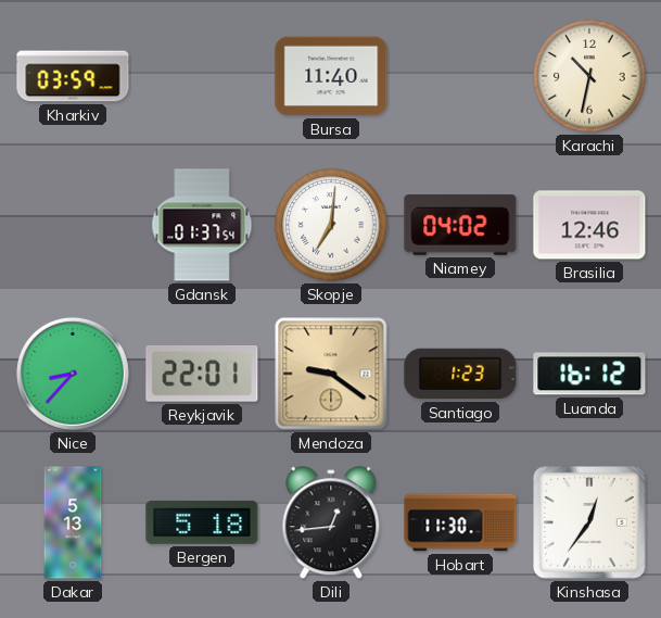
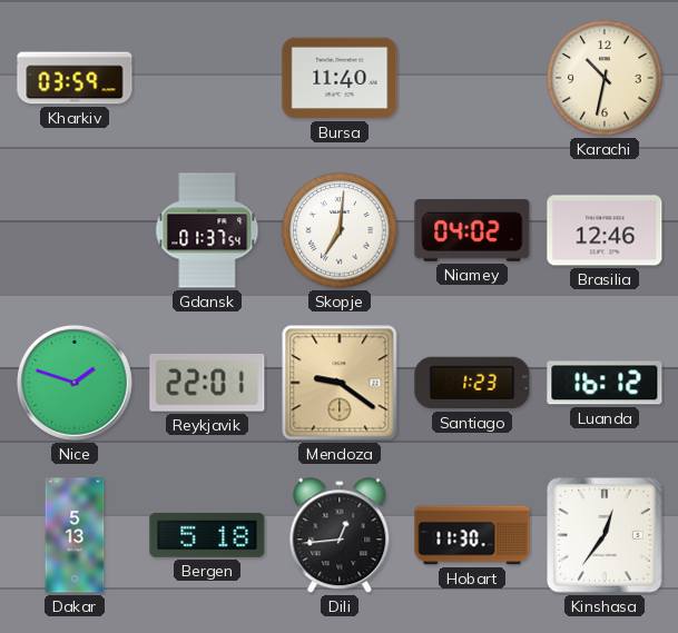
Nice: 8:37 -> 1:48 (75, 383)
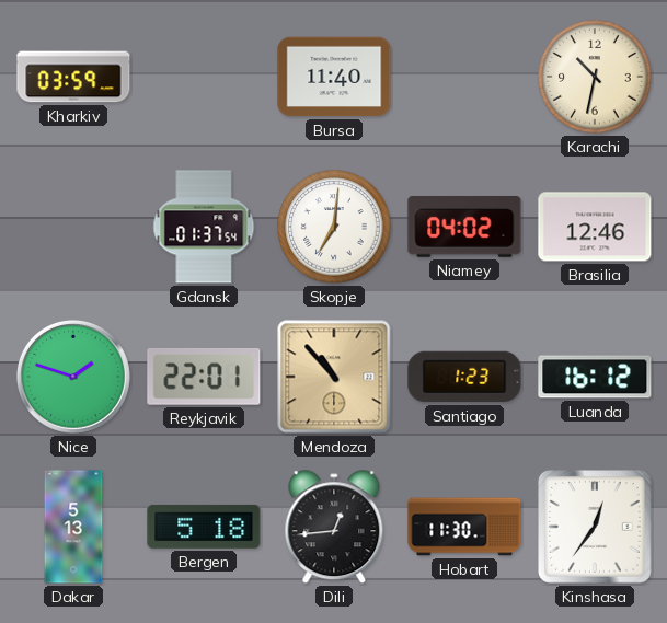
Mendoza: 9:21 -> 10:53 (334, 377)
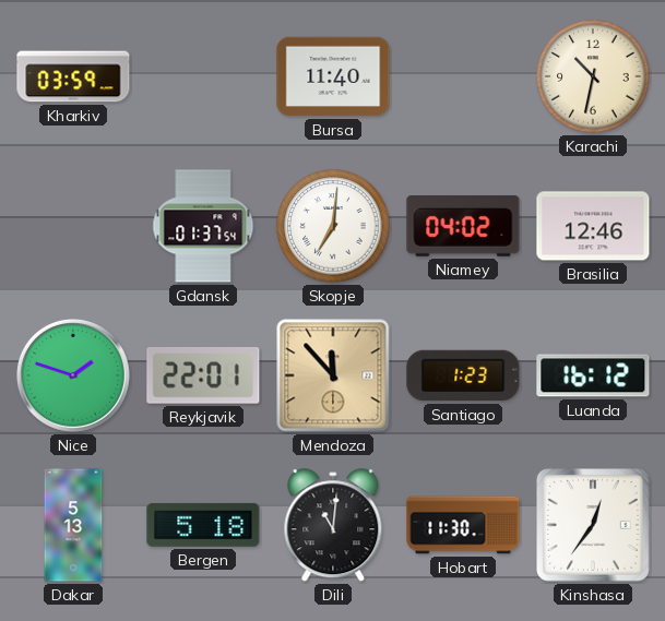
Mendoza: 10:53 -> 11:53 (333, 375)
Dili: 12:44 -> 11:01 (333, 526)
